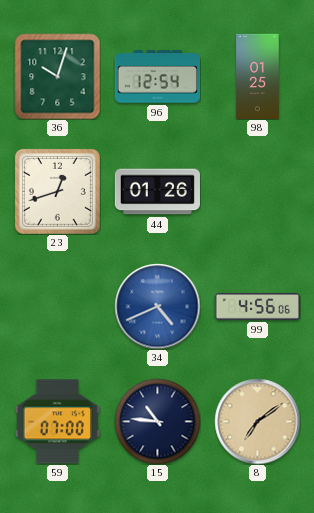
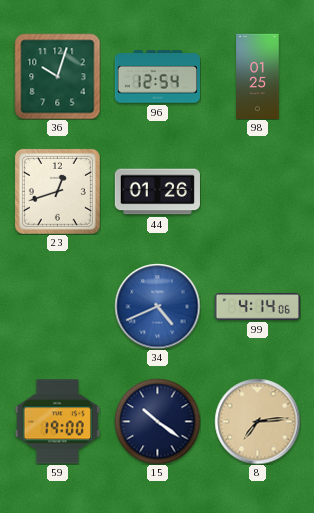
99: 4:56 -> 4:14 (257, 307)
59: 07:00 -> 19:00 (57, 422)
15: 10:46 -> 10:21 (157, 421)
8: 7:09 -> 7:14 (257, 421)
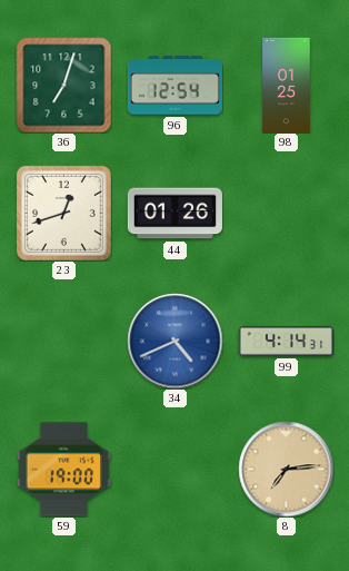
36: 10:03 -> 7:03 (63, 85)
99: 4:14:06 -> 4:14:31 (286, 342)
15: 10:21 -> none (157, 421)
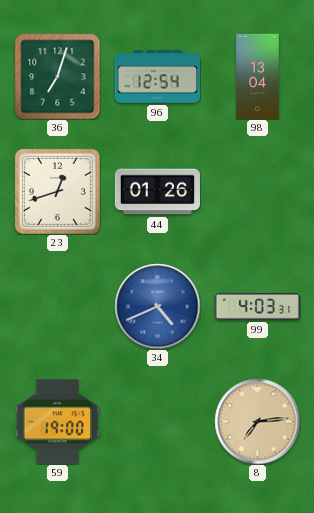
98: 01:25 -> 13:04 (258, 76)
99: 4:14 -> 4:03 (257, 307)
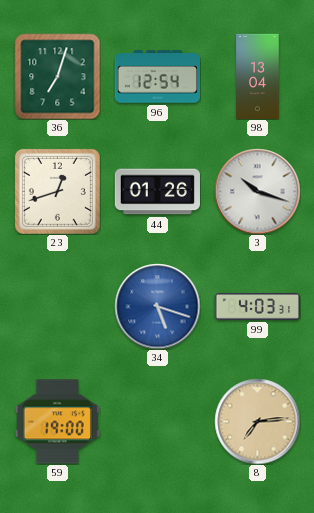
3: none -> 10:18 (257, 191)
34: 4:41 -> 5:18 (157, 306)
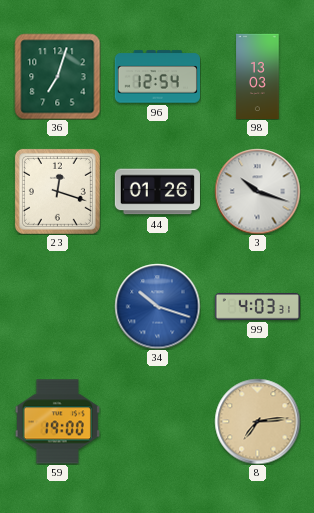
98: 13:04 -> 13:03 (258, 76)
23: 12:42 -> 12:18 (57, 191)
34: 5:18 -> 10:18 (157, 306)
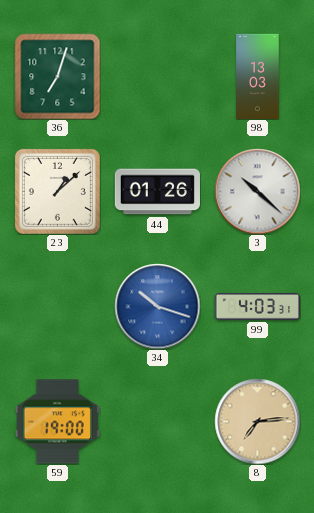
96: 12:54 -> none (157, 77)
23: 12:18 -> 1:08 (57, 191)
3: 10:18 -> 10:22 (257, 191)
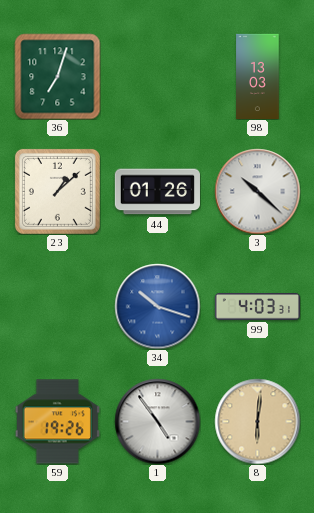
59: 19:00 -> 19:26 (57, 422)
1: none -> 4:54 (157, 421)
8: 7:14 -> 6:01 (257, 421)
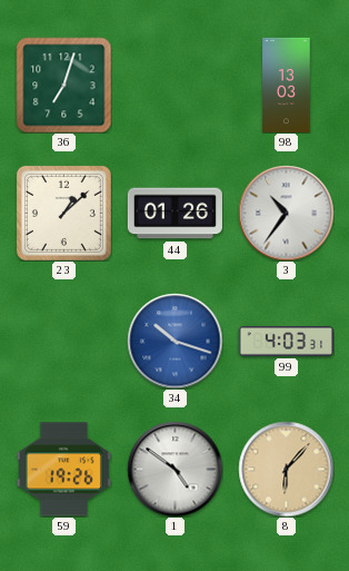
3: 10:22 -> 10:36 (286, 213)
1: 4:54 -> 4:51 (174, 469)
8: 6:01 -> 6:07 (286, 469)
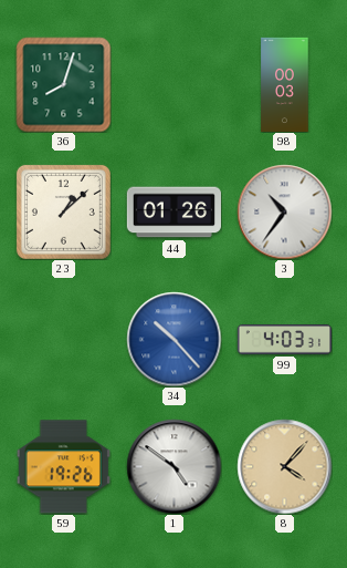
36: 7:03 -> 8:03 (63, 84)
98: 13:03 -> 00:03 (285, 84)
34: 10:18 -> 10:23 (173, 339)
8: 6:07 -> 4:07 (284, 466)
